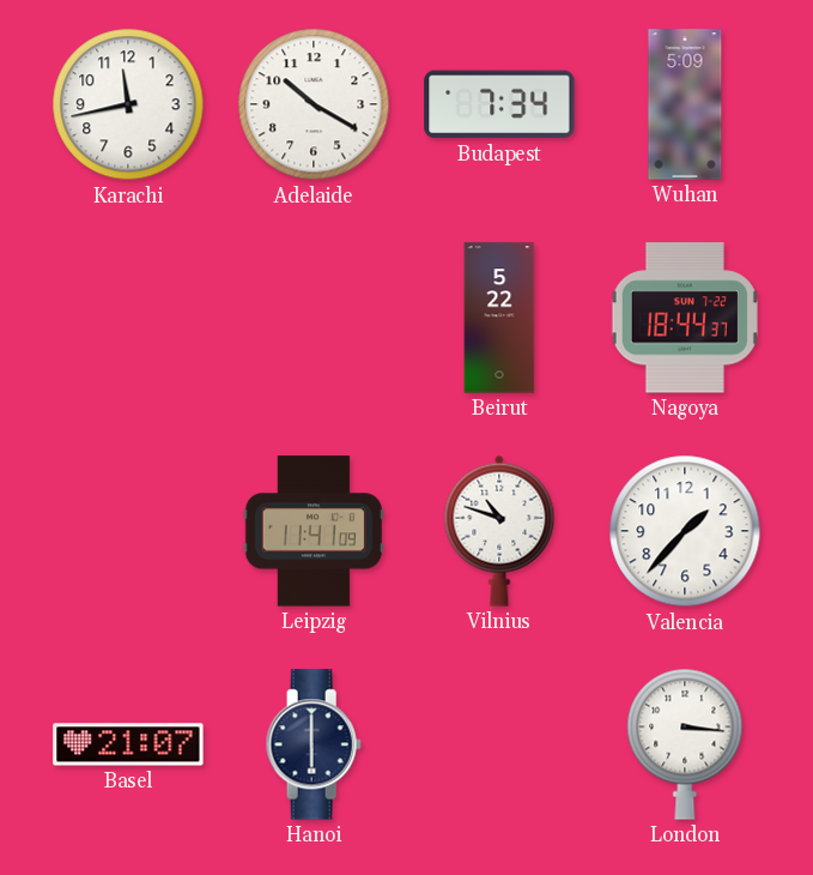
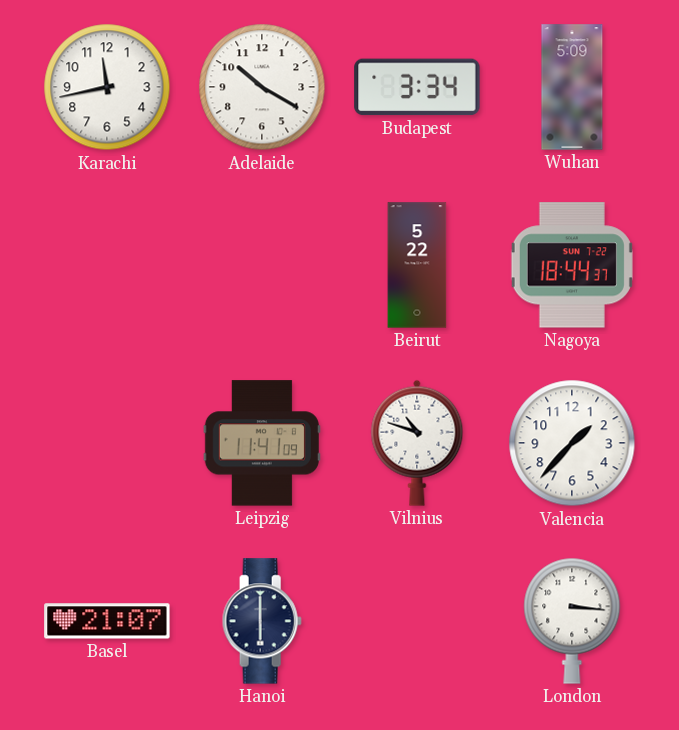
Budapest: 7:34 -> 3:34 (417, 87)
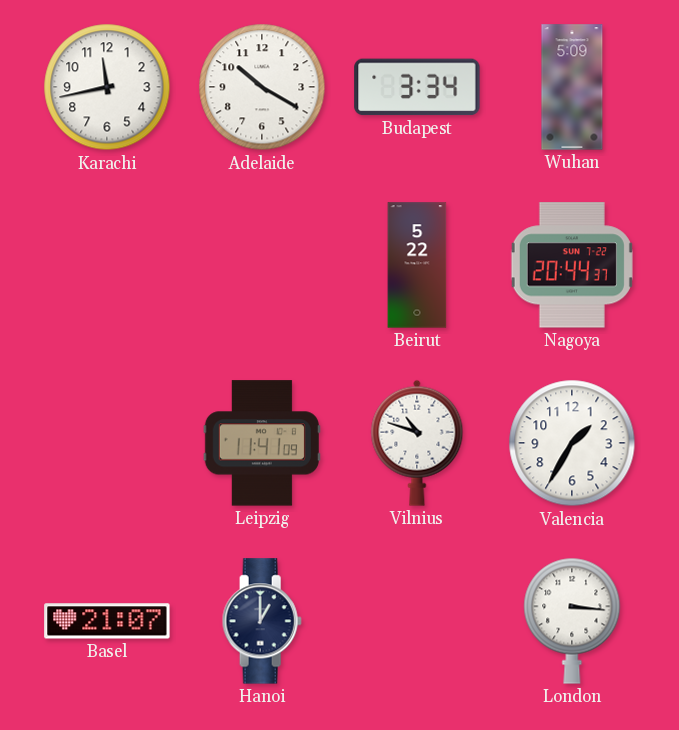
Nagoya: 18:44 -> 20:44 (572, 265)
Valencia: 1:37 -> 1:35 (572, 443)
Hanoi: 6:00 -> 1:00 (262, 621)
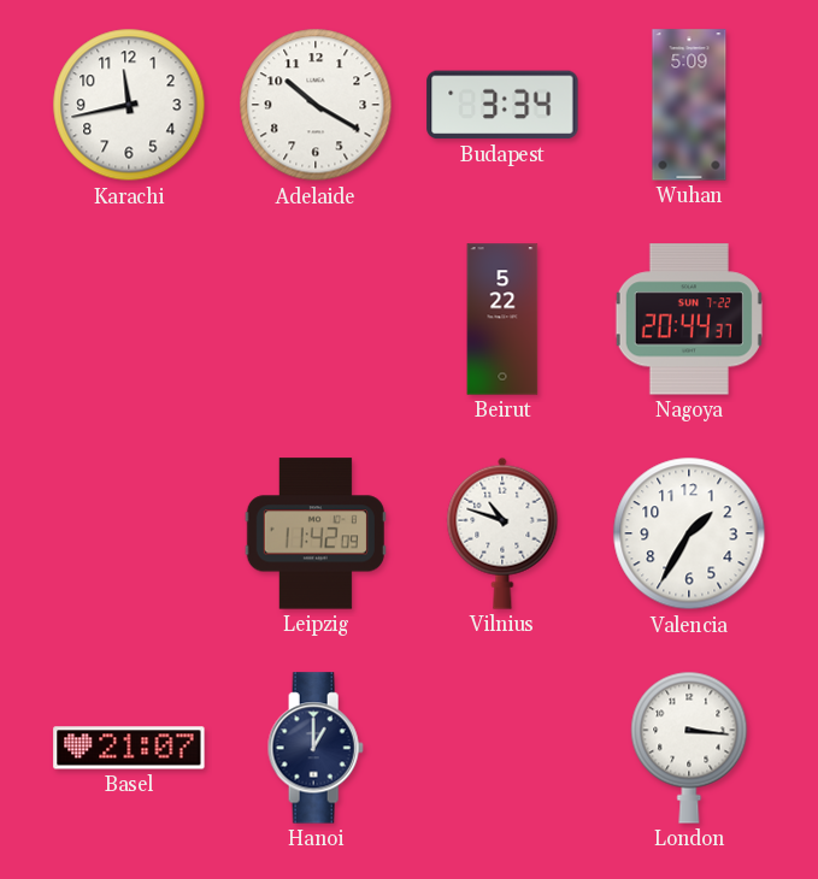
Leipzig: 11:41 -> 11:42 (316, 533)
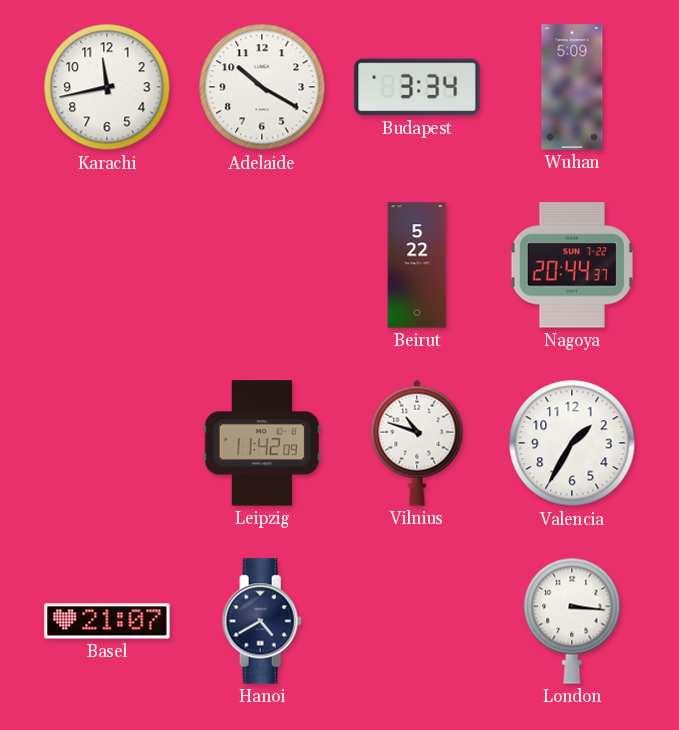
Hanoi: 1:00 -> 4:40 (262, 621)
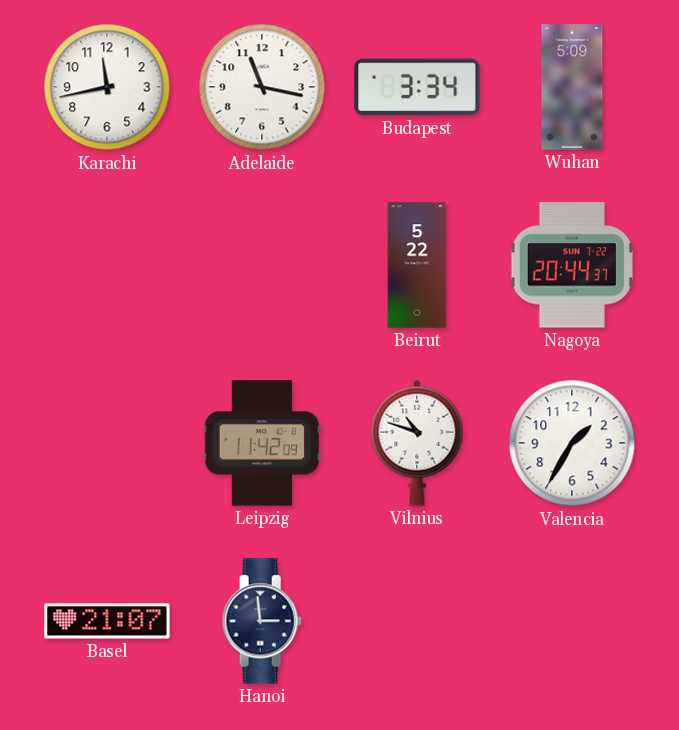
Adelaide: 10:20 -> 11:17 (262, 87)
Hanoi: 4:40 -> 2:59 (262, 621)
London: 3:16 -> none (572, 621)
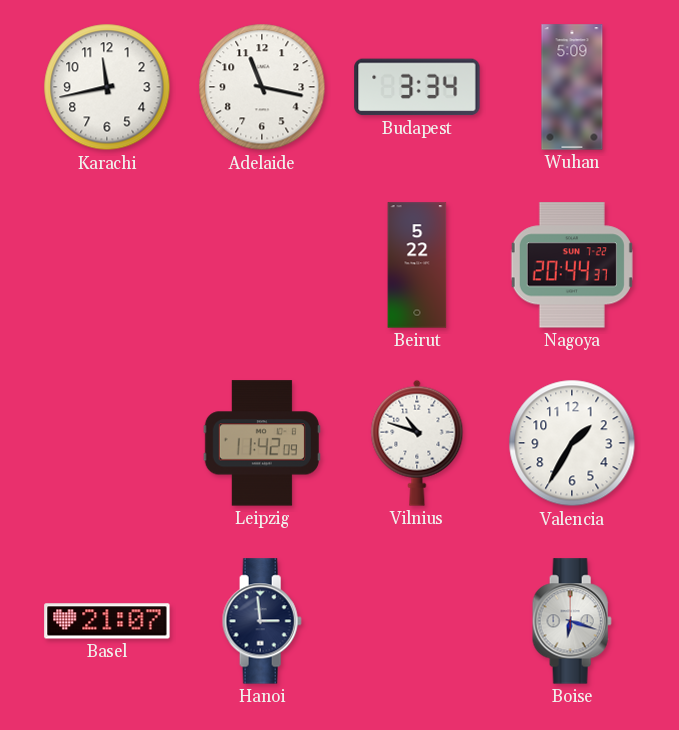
Boise: none -> 6:18 (572, 621)
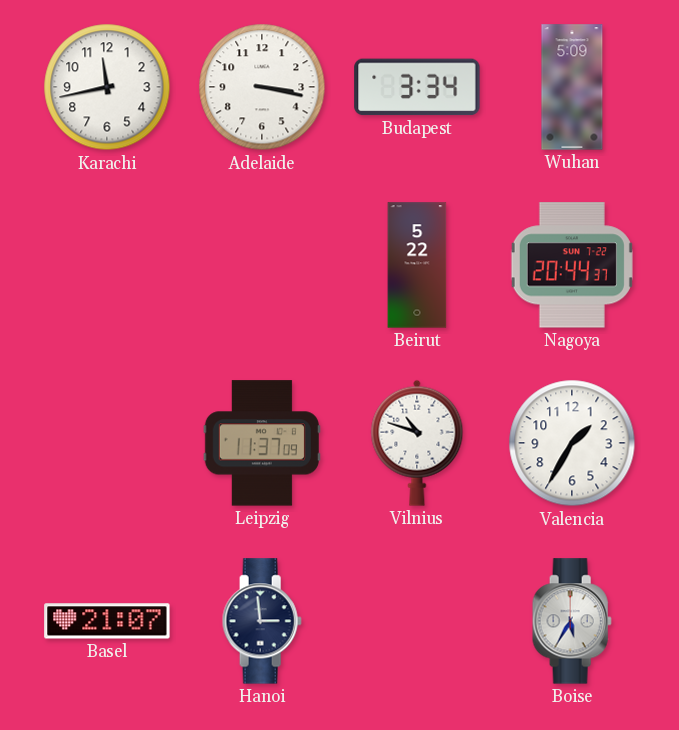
Adelaide: 11:17 -> 3:17 (262, 87)
Leipzig: 11:42 -> 11:37 (262, 443)
Boise: 6:18 -> 5:35 (572, 621)
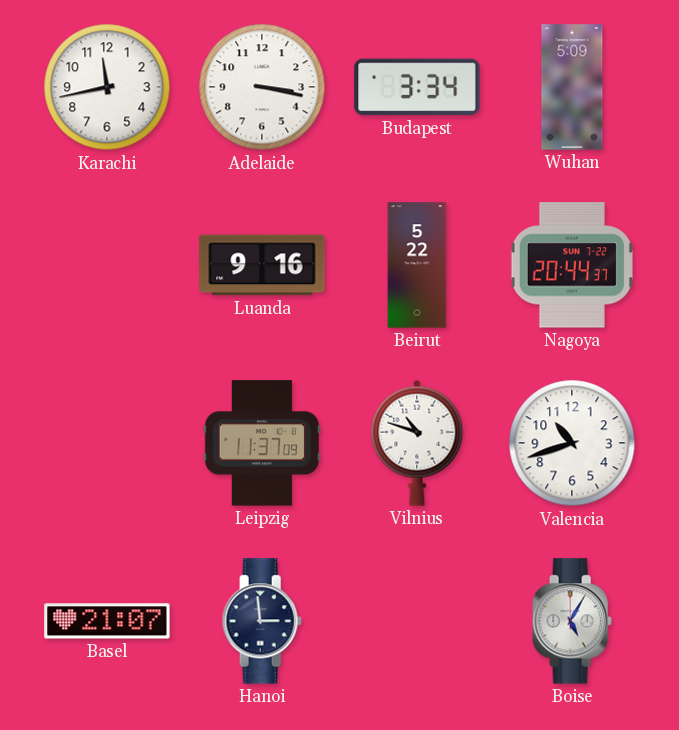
Luanda: none -> 9:16 (262, 265)
Valencia: 1:35 -> 10:42 (572, 443)
Boise: 5:35 -> 5:05 (572, 621)
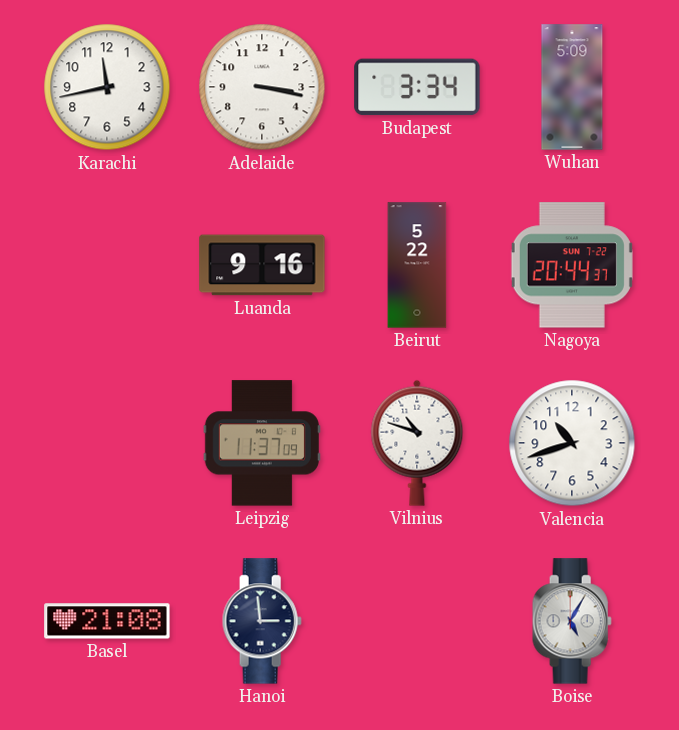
Basel: 21:07 -> 21:08 (107, 621)
